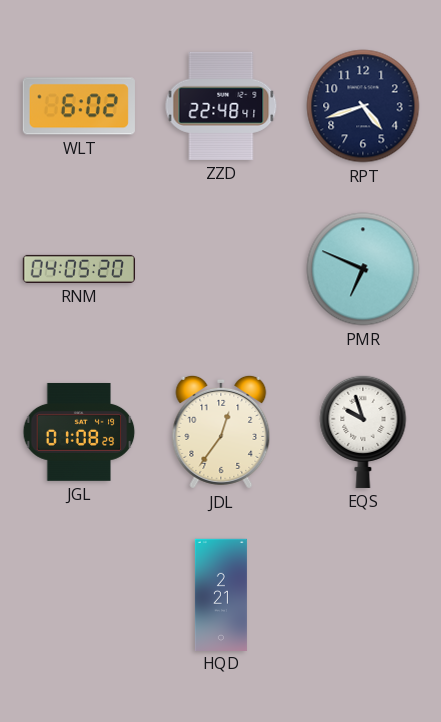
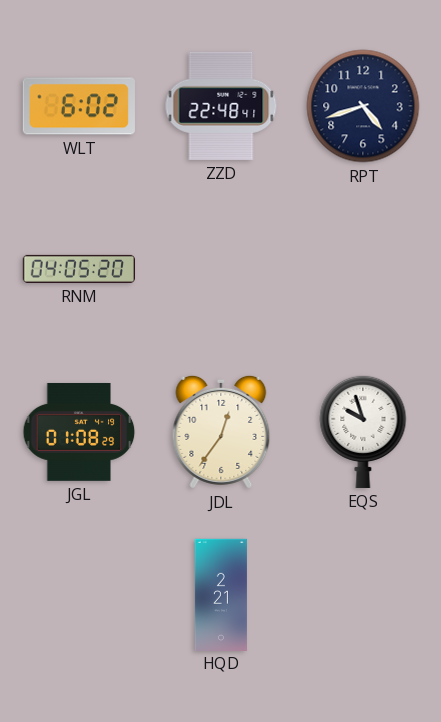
PMR: 6:49 -> none (363, 269)
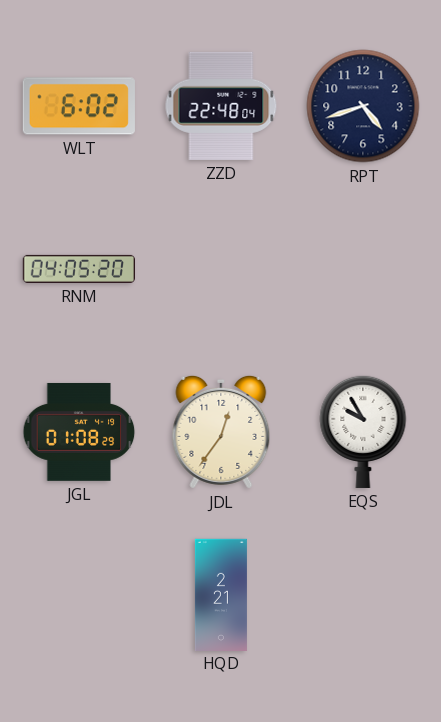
ZZD: 22:48:41 -> 22:48:04 (221, 106)
EQS: 9:57 -> 9:55 (363, 431)
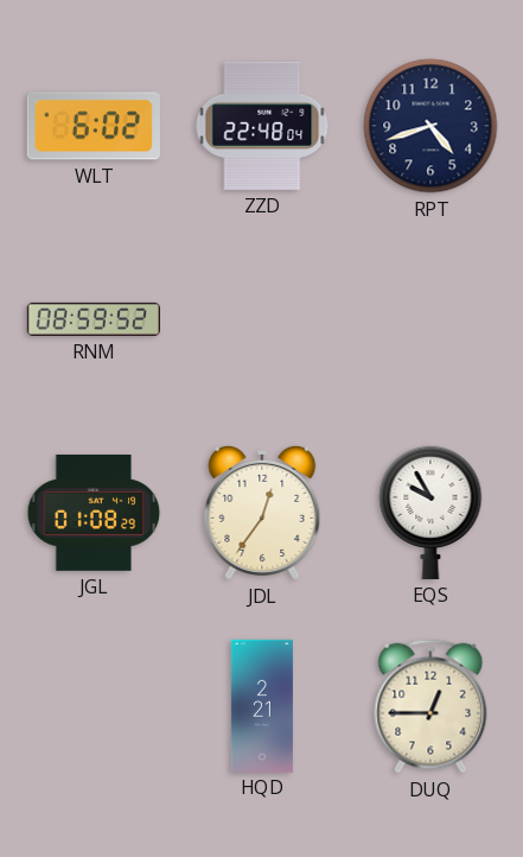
RNM: 04:05 -> 08:59 (93, 319)
DUQ: none -> 12:45 (430, 706)
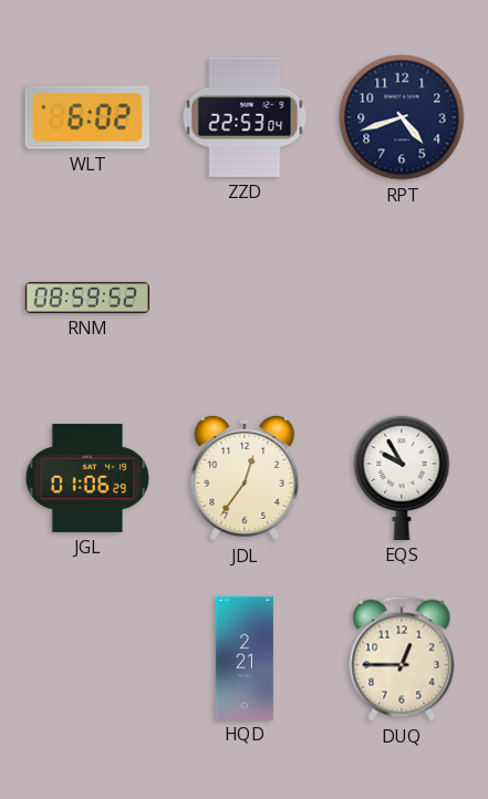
ZZD: 22:48 -> 22:53 (245, 117)
JGL: 01:08 -> 01:06 (87, 478)
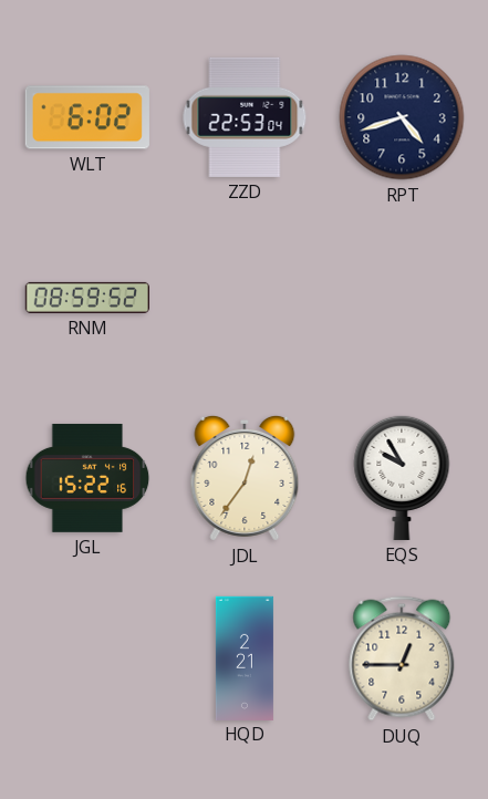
JGL: 01:06 -> 15:22 (87, 478)
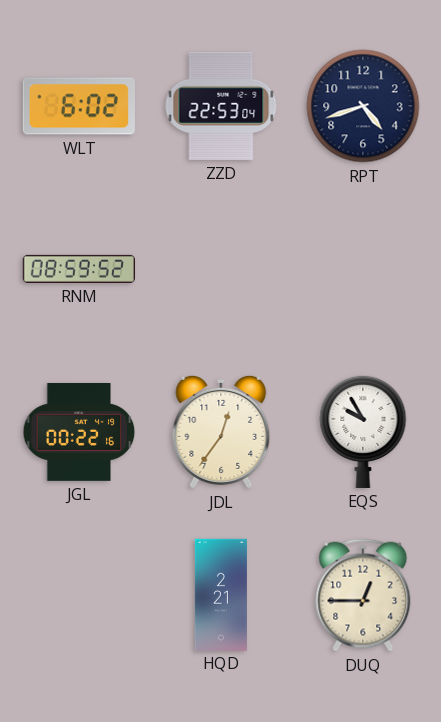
JGL: 15:22 -> 00:22 (79, 432)
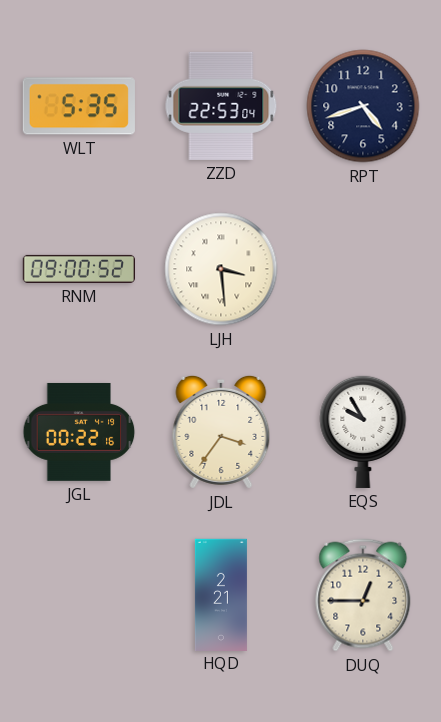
WLT: 6:02 -> 5:35 (79, 106)
RNM: 08:59 -> 09:00 (78, 269)
LJH: none -> 3:29 (221, 269)
JDL: 12:36 -> 3:36 (221, 432)
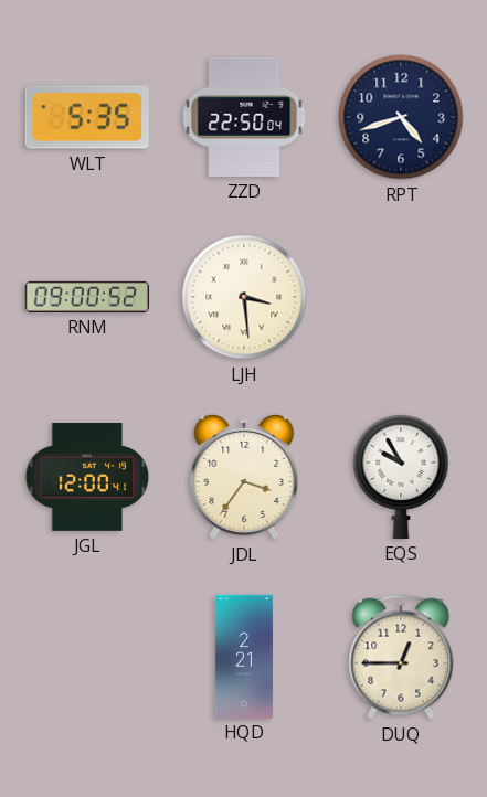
ZZD: 22:53 -> 22:50 (244, 117)
JGL: 00:22 -> 12:00 (87, 477)
